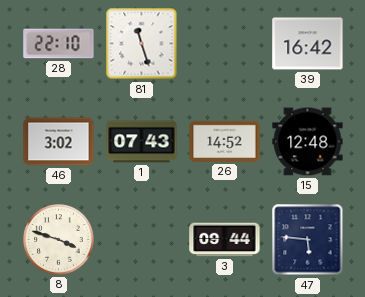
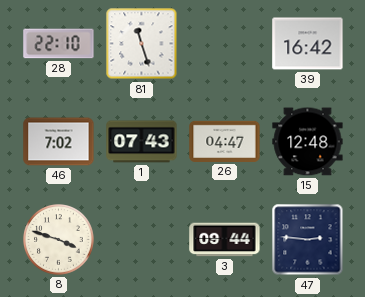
46: 3:02 -> 7:02 (59, 142)
26: 14:52 -> 04:47 (225, 141)
47: 5:46 -> 2:46 (308, 240)
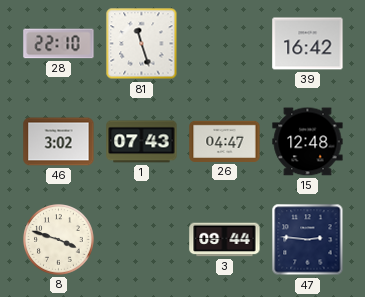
46: 7:02 -> 3:02 (59, 142)
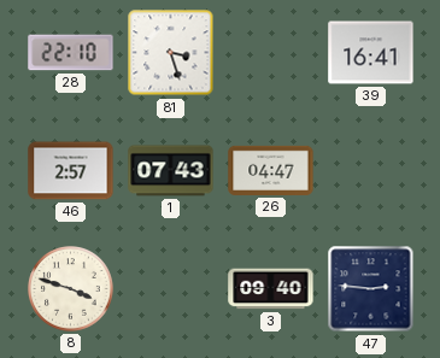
81: 11:27 -> 3:27 (171, 53)
39: 16:42 -> 16:41 (371, 53)
46: 3:02 -> 2:57 (71, 171)
15: 12:48 -> none (308, 142)
3: 09:44 -> 09:40 (271, 289)
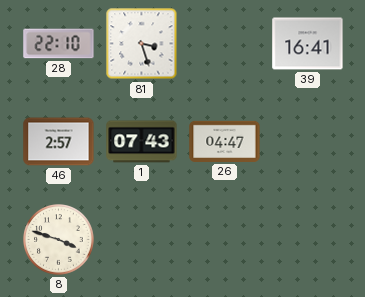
3: 09:40 -> none (271, 289)
47: 2:46 -> none (371, 289)
